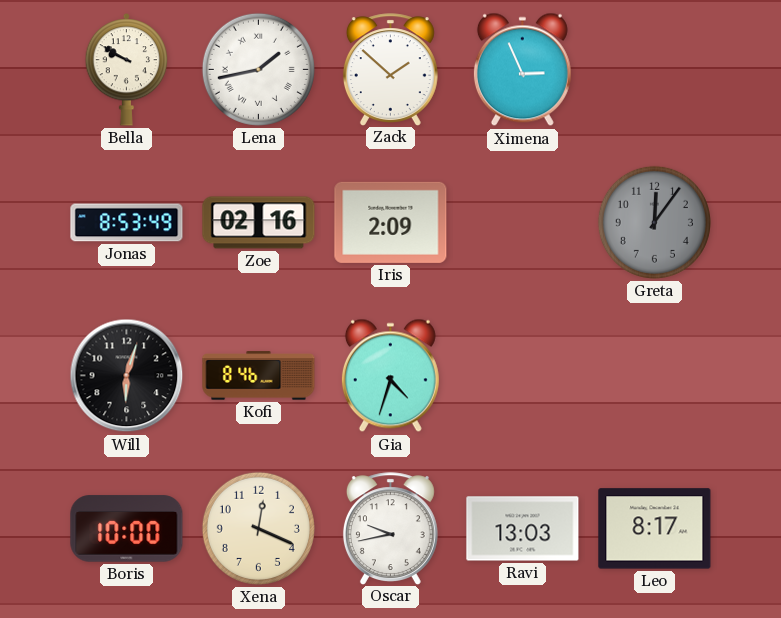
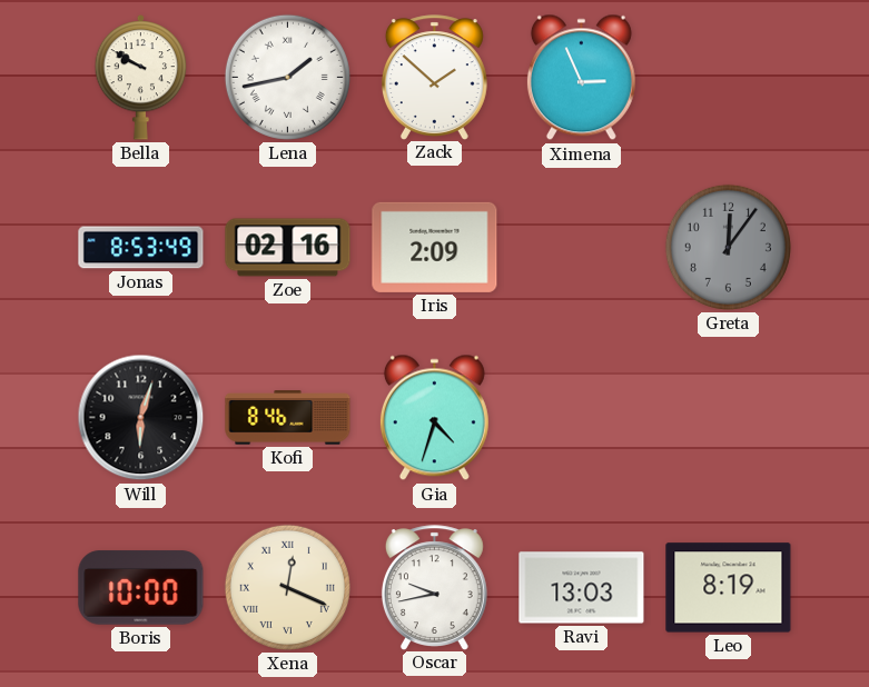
Xena numerals: Arabic -> Roman (287, 587)
Leo: 8:17 -> 8:19 (729, 588)
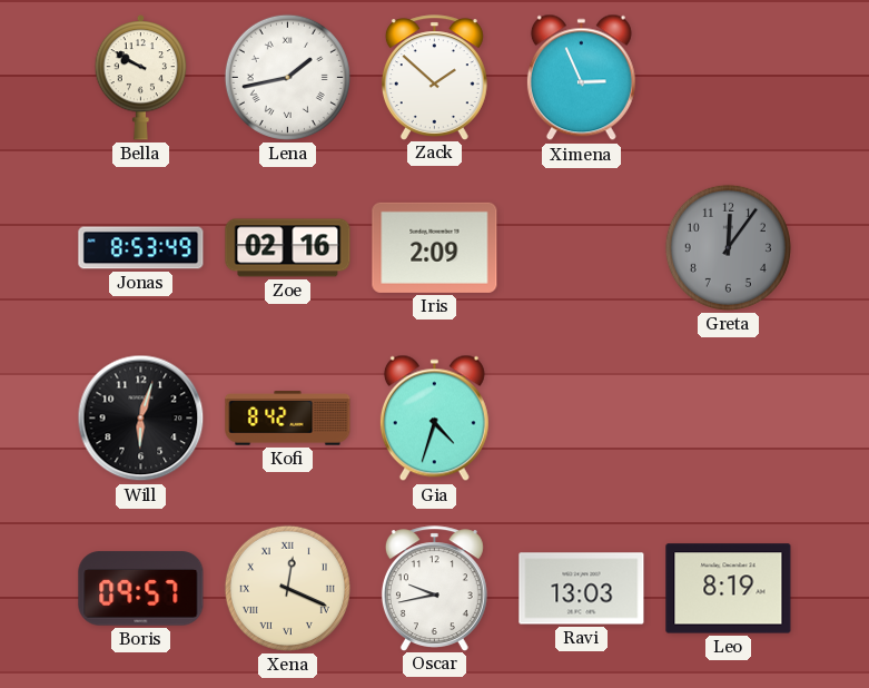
Kofi: 8:46 -> 8:42 (288, 419)
Boris: 10:00 -> 09:57 (141, 589)
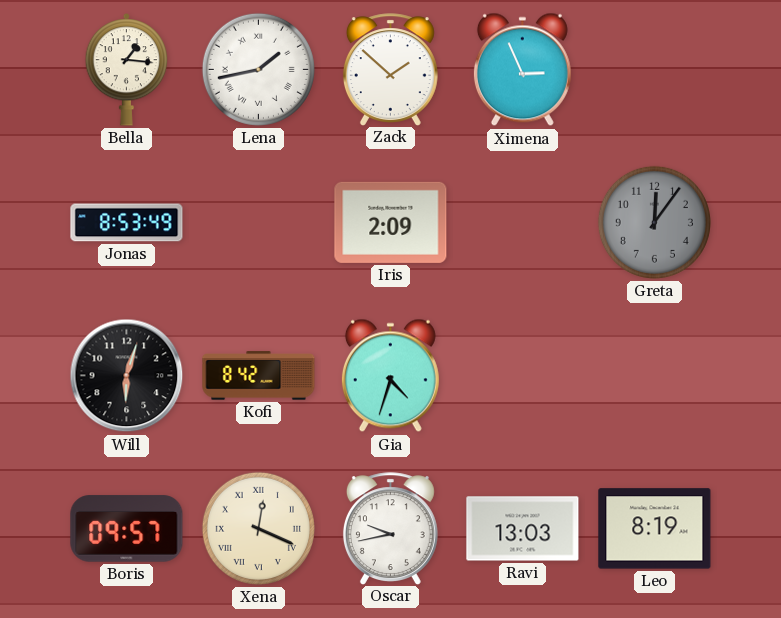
Bella: 9:50 -> 1:16 (127, 70)
Zoe: 02:16 -> none (288, 248)
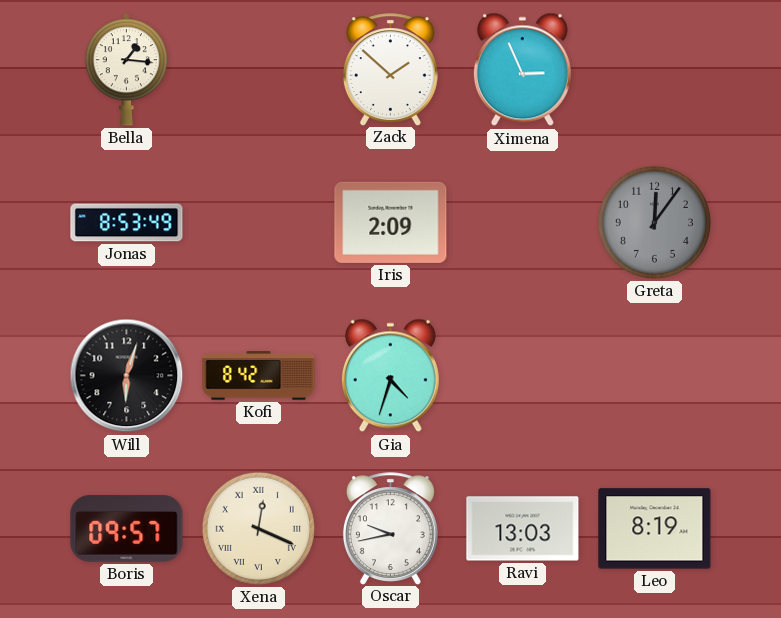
Lena: 1:43 -> none (258, 69)
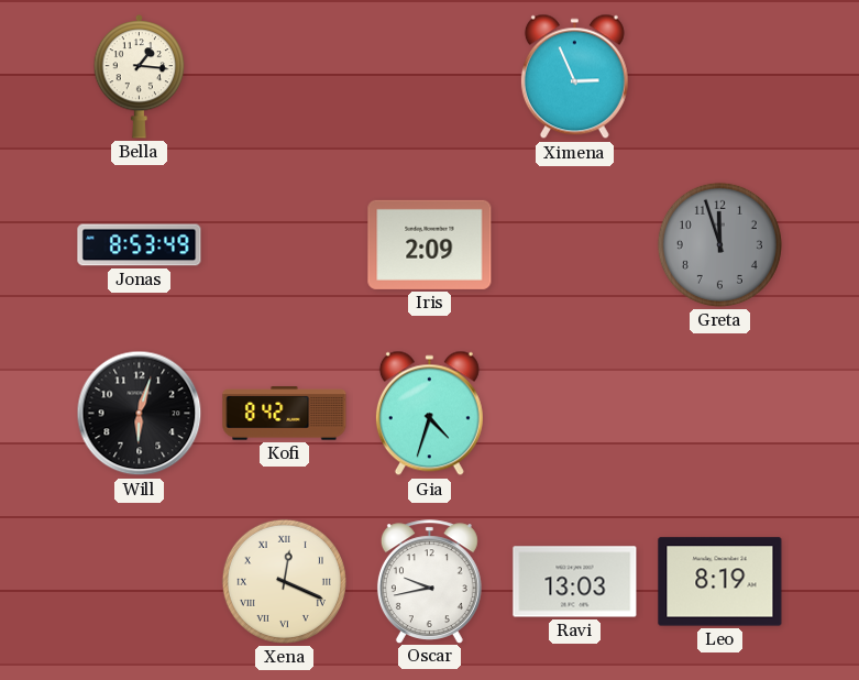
Zack: 1:52 -> none (390, 69)
Greta: 12:06 -> 11:57 (719, 244)
Boris: 09:57 -> none (127, 529)
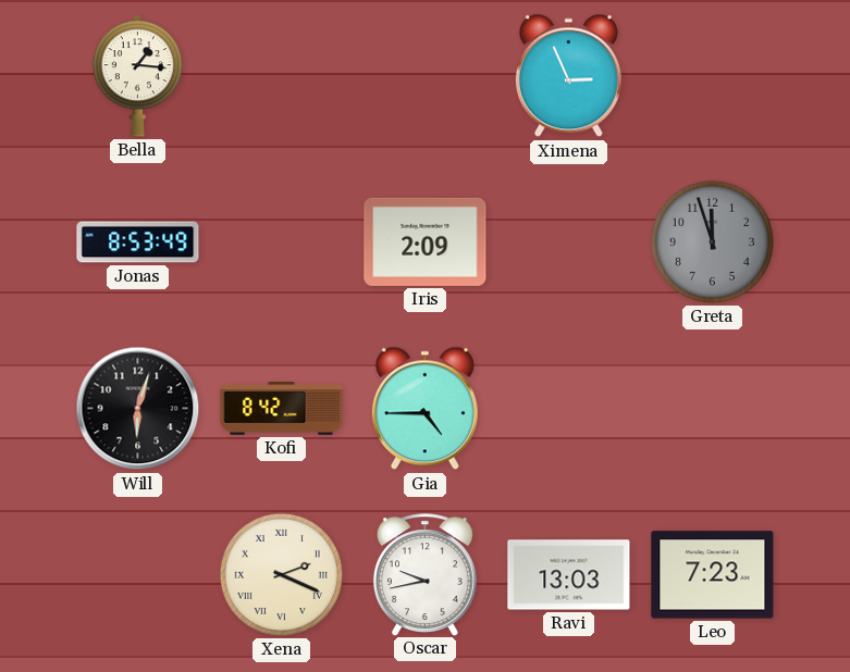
Gia: 4:33 -> 4:45 (424, 409)
Xena: 12:19 -> 2:19 (281, 574)
Leo: 8:19 -> 7:23 (713, 575)
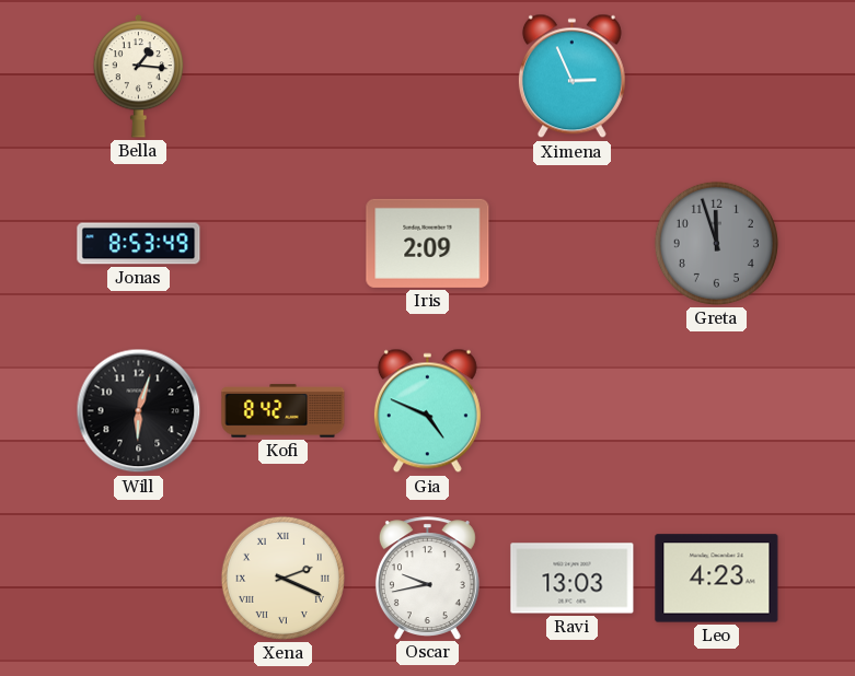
Gia: 4:45 -> 4:49 (427, 411)
Leo: 7:23 -> 4:23 (717, 579)
